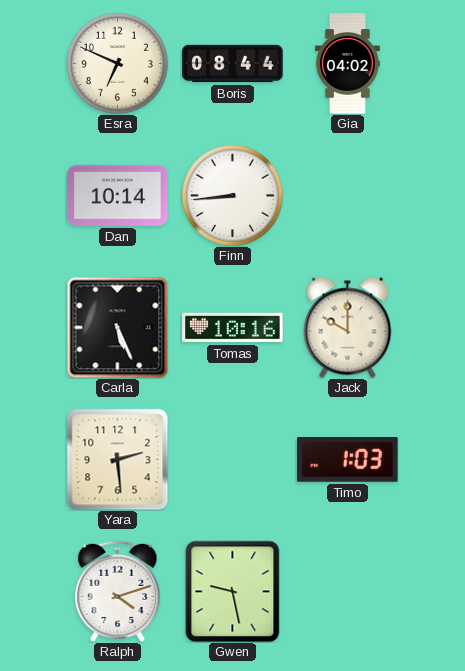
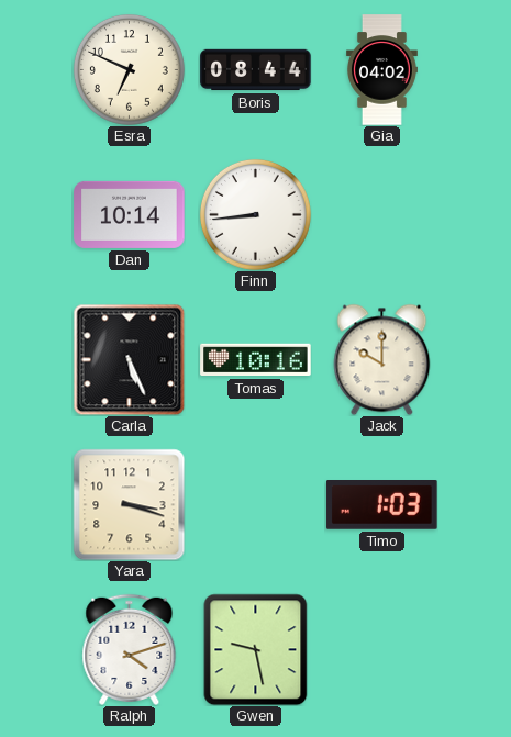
Yara: 2:29 -> 3:18 (129, 504)
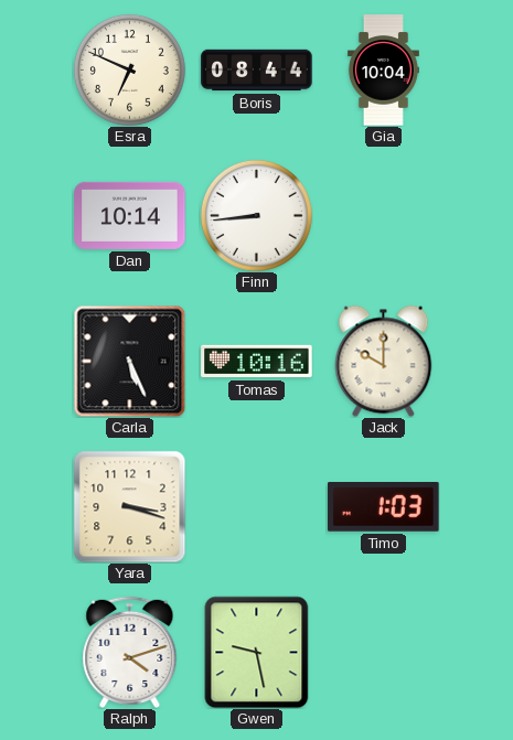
Gia: 04:02 -> 10:04 (383, 71)
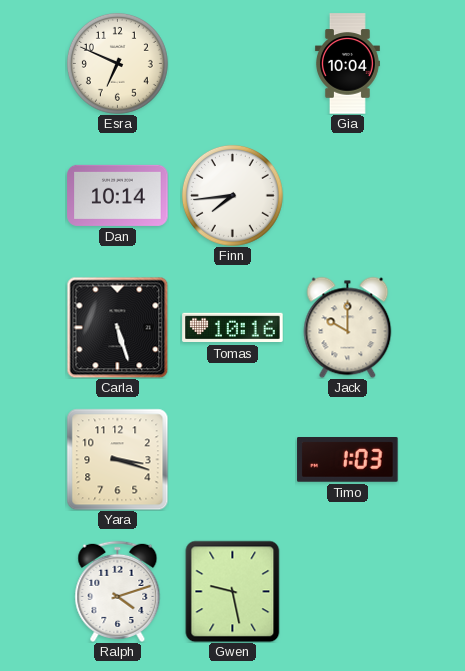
Boris: 08:44 -> none (257, 71)
Finn: 8:44 -> 7:44 (232, 195)
Carla: 5:26 -> 5:27 (117, 327)
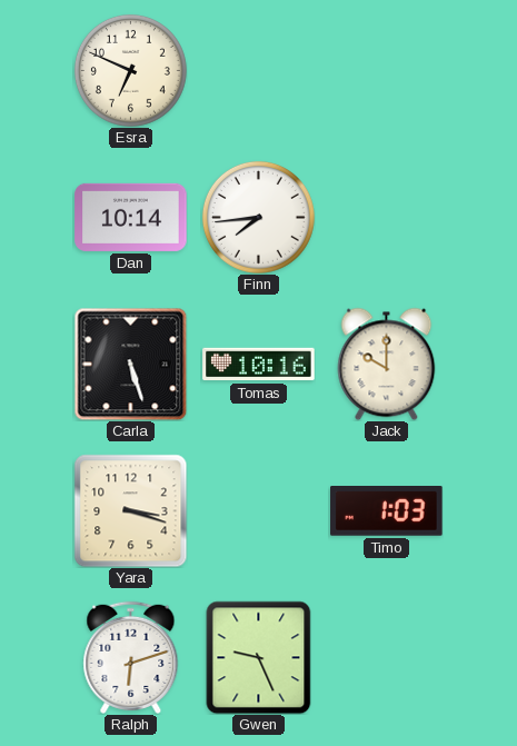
Gia: 10:04 -> none (347, 64)
Ralph: 4:12 -> 6:12 (131, 657)
Gwen: 9:28 -> 9:26 (259, 657)
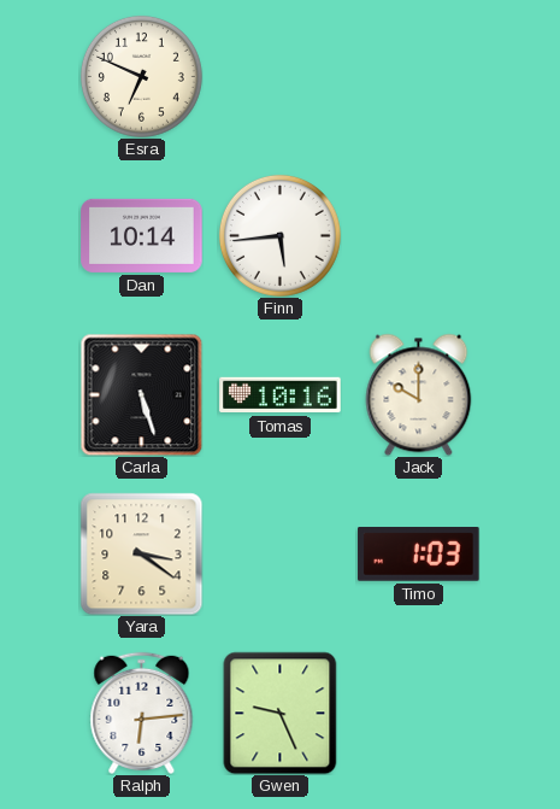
Finn: 7:44 -> 5:44 (279, 235)
Yara: 3:18 -> 3:21 (141, 553)
Ralph: 6:12 -> 6:14 (142, 713)
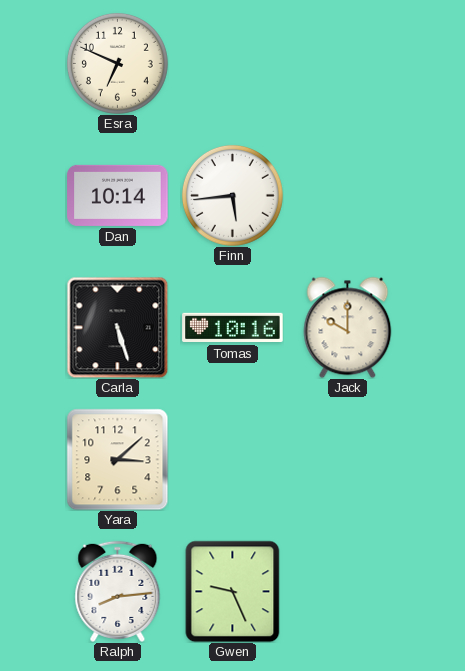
Yara: 3:21 -> 3:08 (117, 459)
Timo: 1:03 -> none (419, 555)
Ralph: 6:14 -> 8:14 (118, 591)
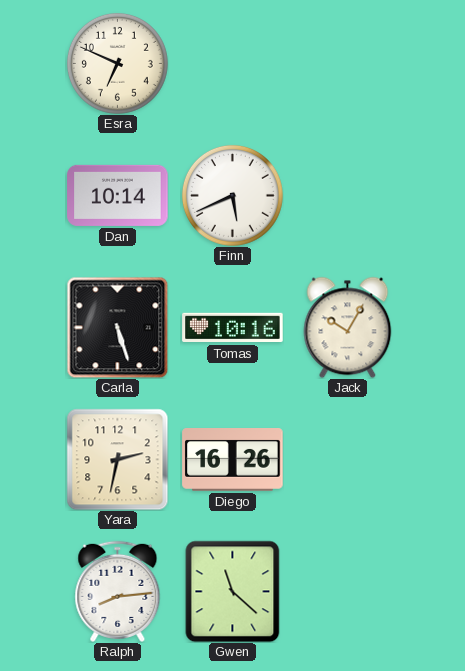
Finn: 5:44 -> 5:41 (232, 195)
Jack: 10:00 -> 10:05 (348, 327)
Yara: 3:08 -> 2:32 (117, 459)
Diego: none -> 16:26 (233, 460)
Gwen: 9:26 -> 11:22 (233, 591)
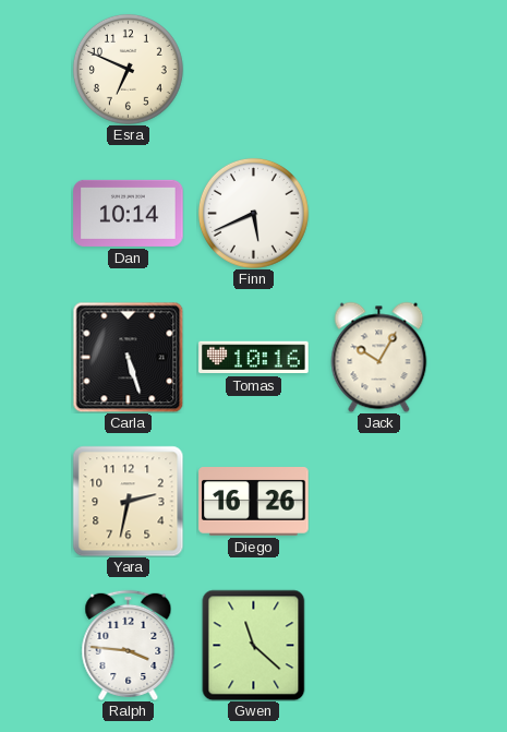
Ralph: 8:14 -> 3:46 (129, 645)
